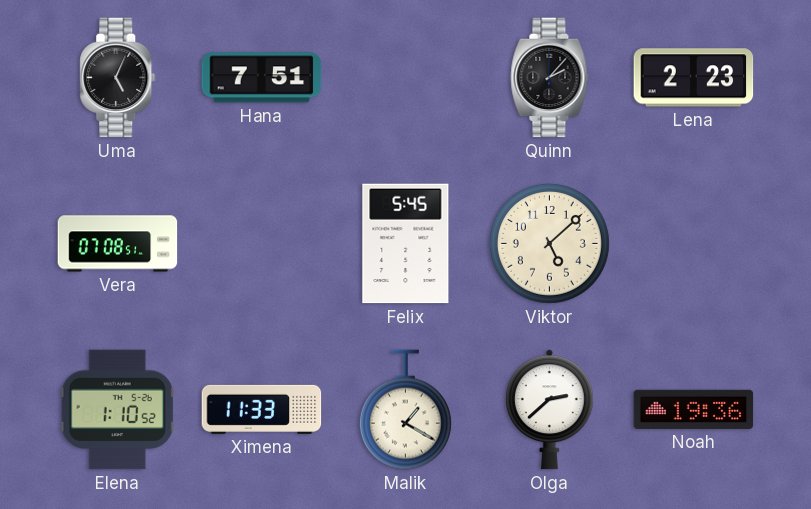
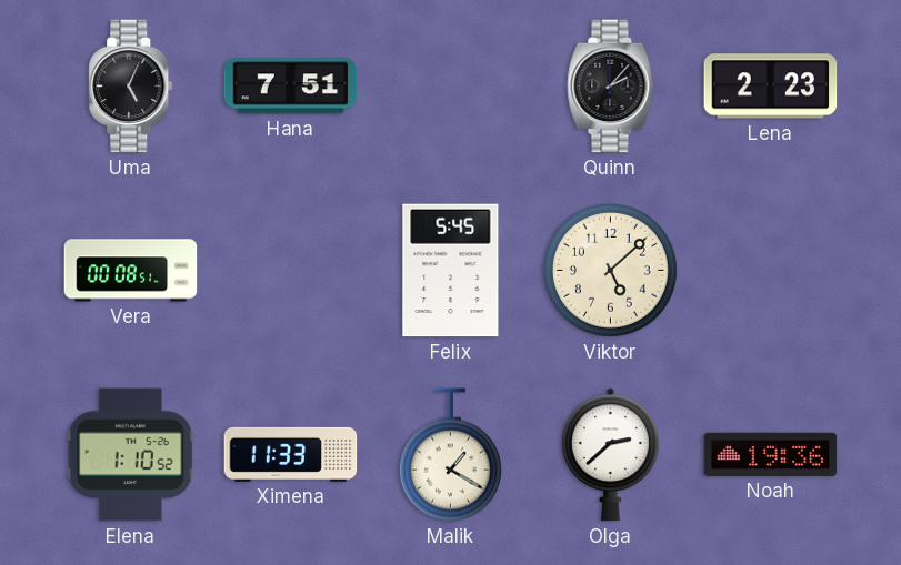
Vera: 07:08 -> 00:08 (131, 271)
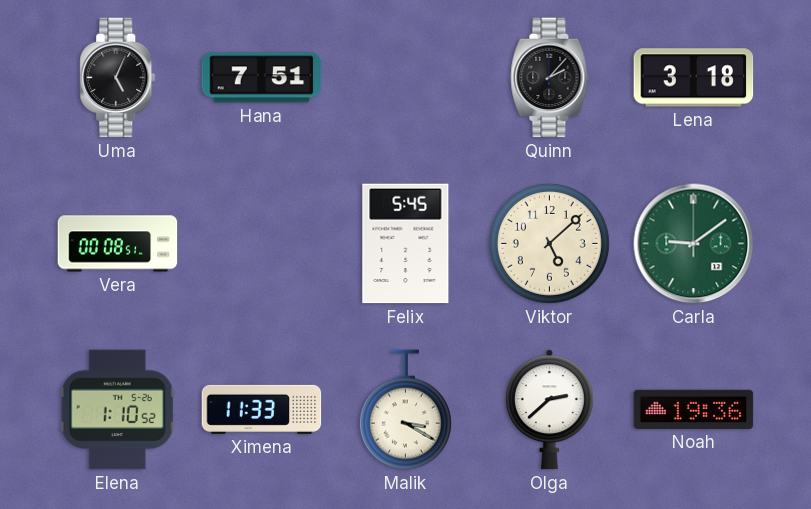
Lena: 2:23 -> 3:18 (694, 78)
Carla: none -> 9:09 (694, 244)
Malik: 1:20 -> 3:20 (405, 410)
